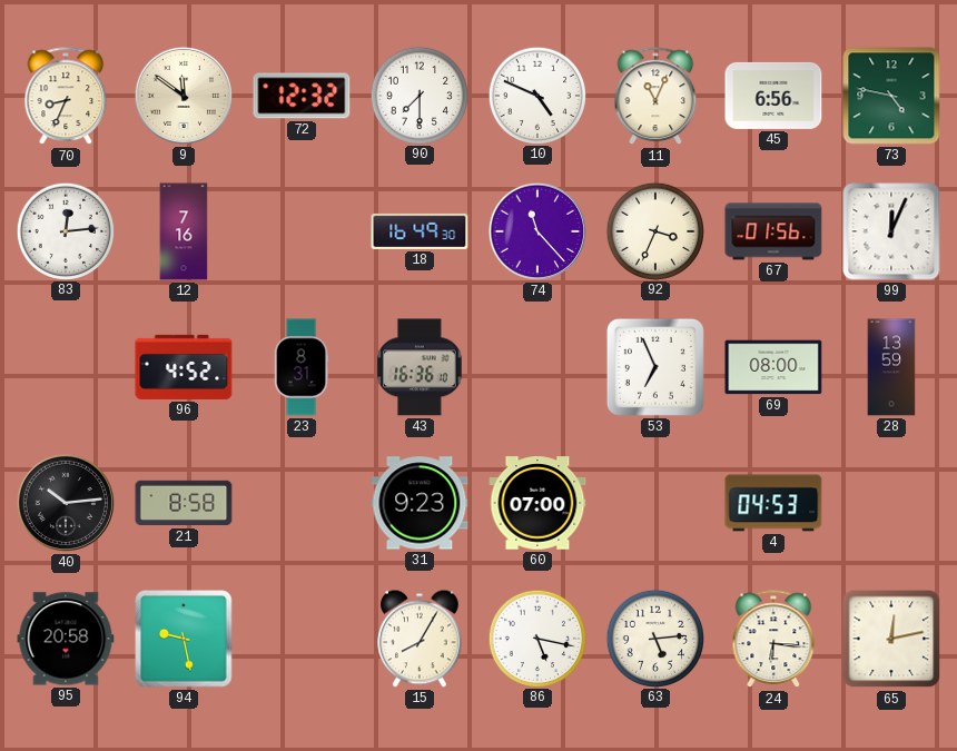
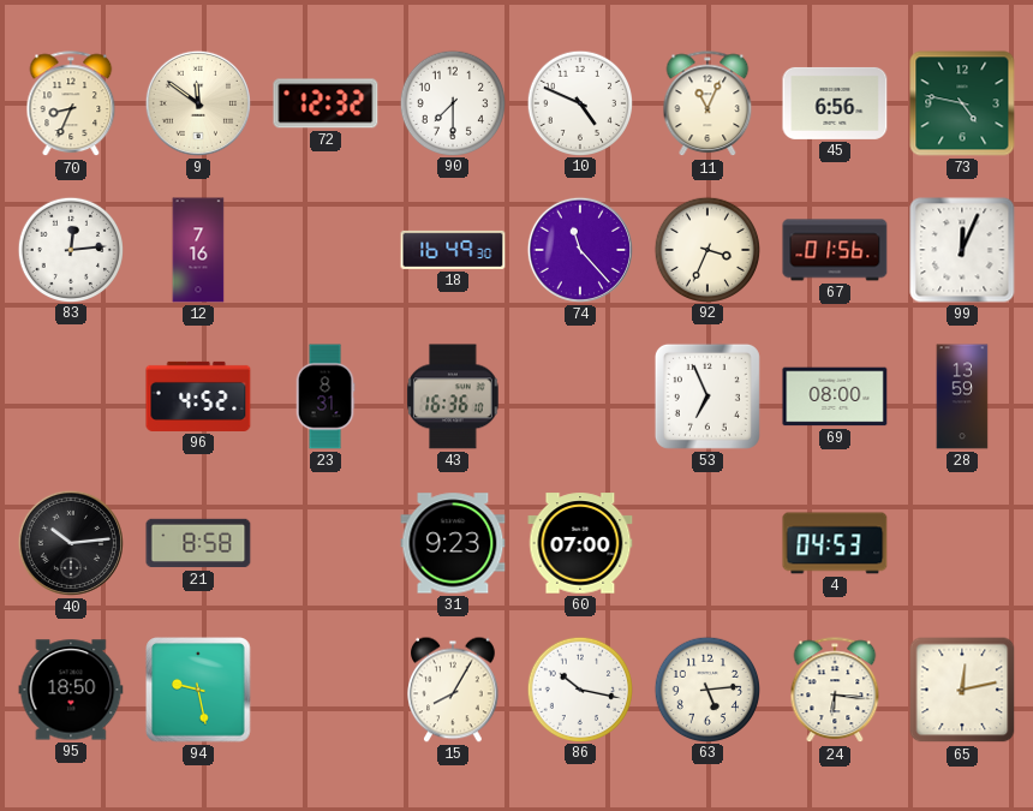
95: 20:58 -> 18:50 (71, 690)
86: 5:17 -> 10:17 (579, 688)
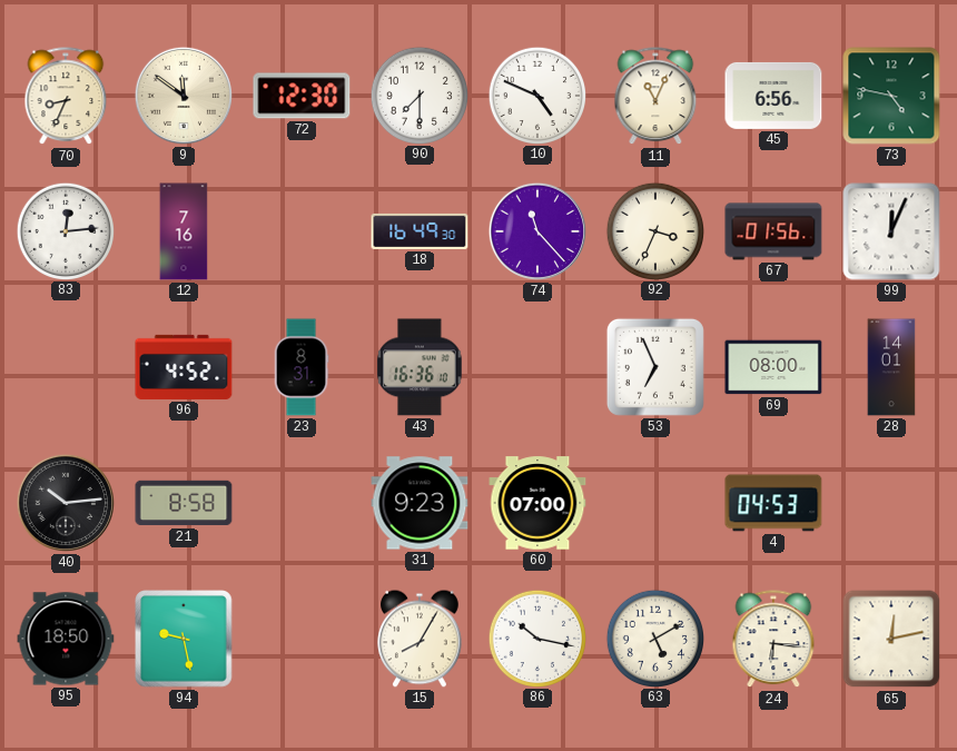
72: 12:32 -> 12:30 (302, 96)
28: 13:59 -> 14:01 (891, 367)
63: 5:14 -> 5:10 (654, 638)
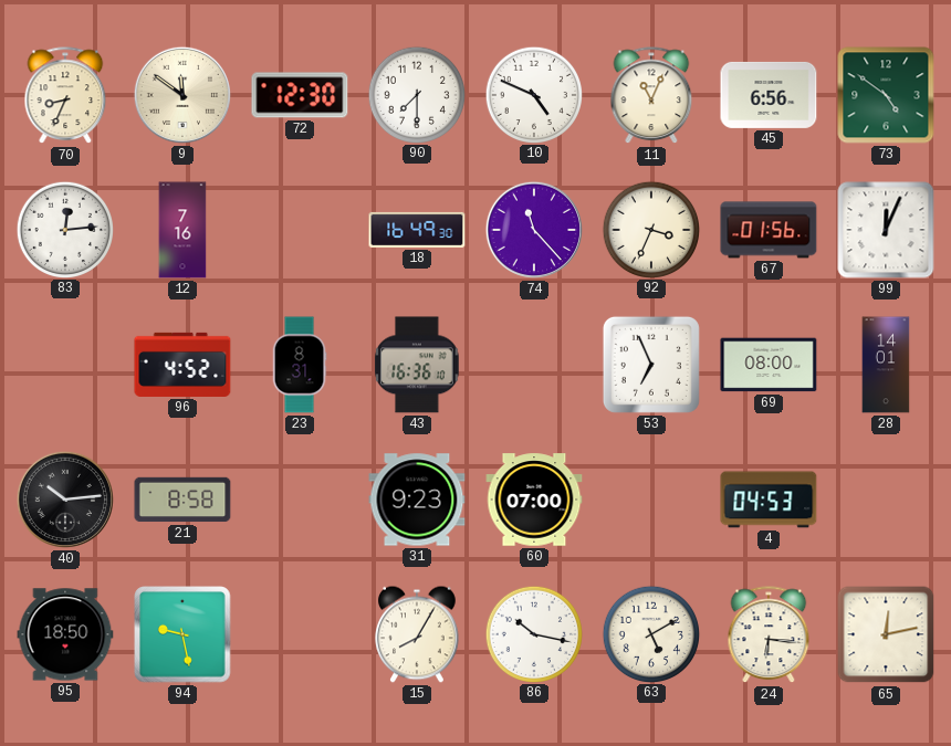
73: 4:47 -> 4:51 (886, 95)
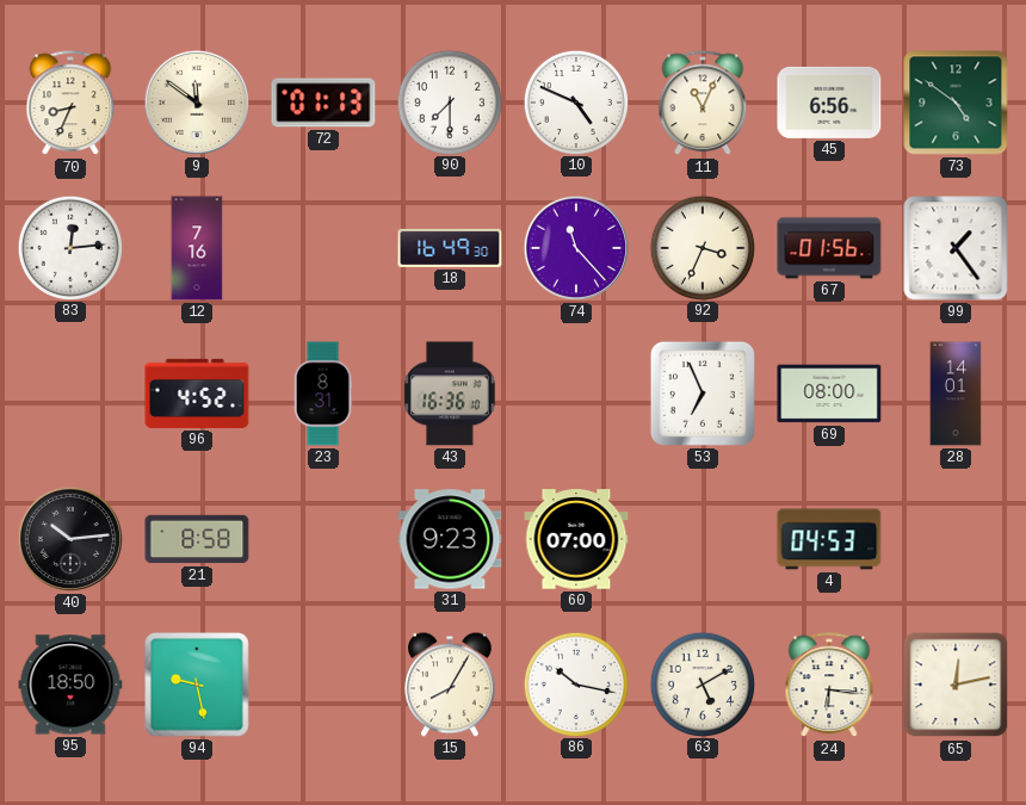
72: 12:30 -> 01:13 (323, 103)
99: 12:04 -> 1:24 (956, 248)
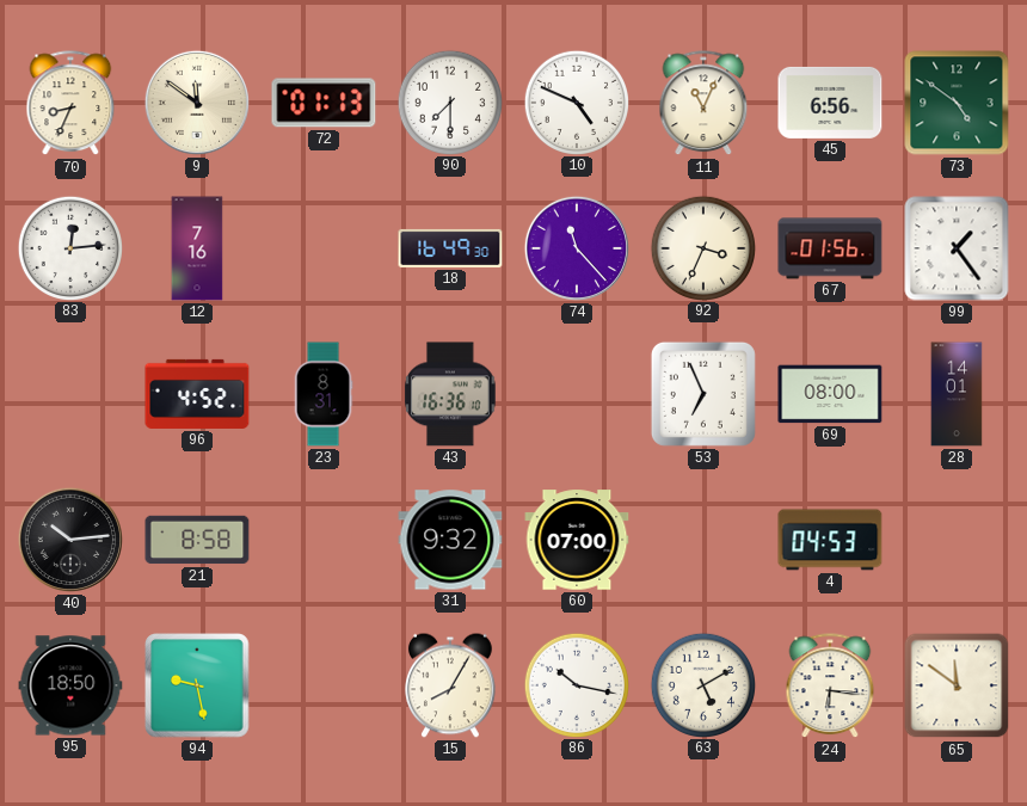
31: 9:23 -> 9:32 (450, 540)
65: 12:13 -> 11:51 (957, 685)
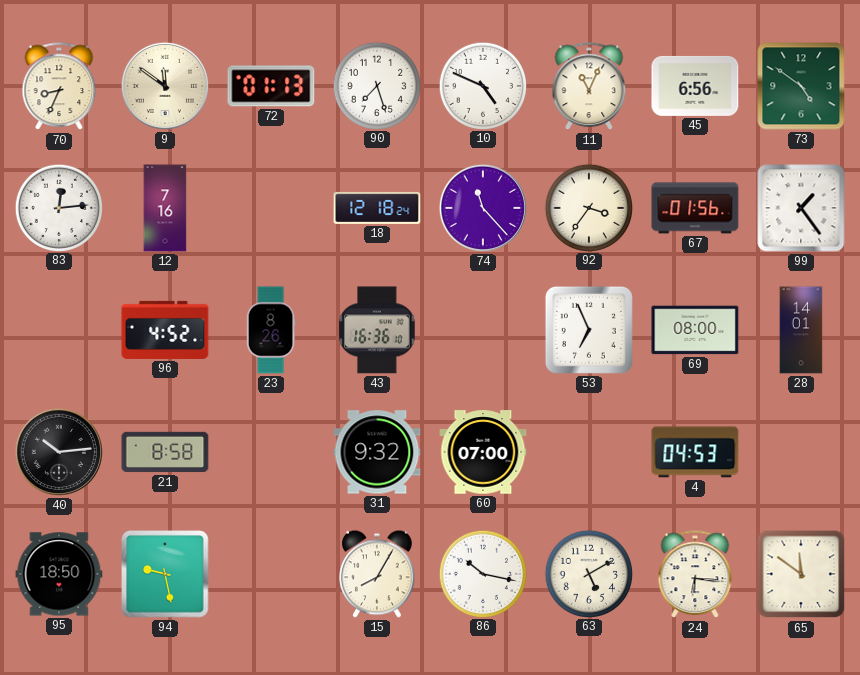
90: 7:30 -> 7:27 (376, 85)
18: 16:49 -> 12:18 (377, 208)
92: 3:34 -> 3:36 (588, 207)
23: 8:31 -> 8:26 (271, 330)
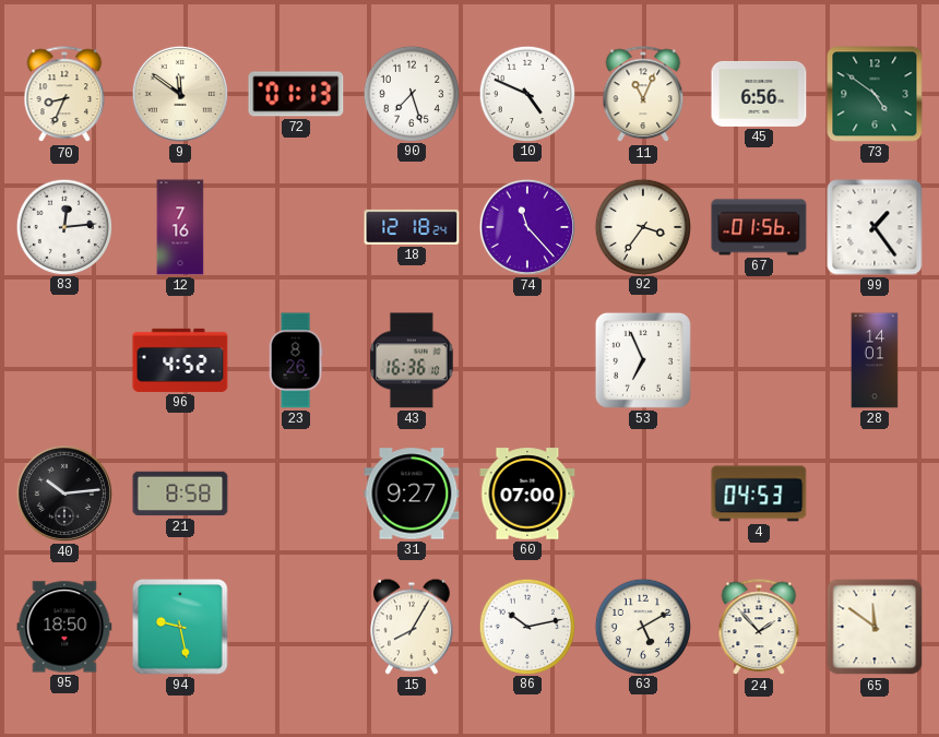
69: 08:00 -> none (695, 330)
31: 9:32 -> 9:27 (412, 494)
86: 10:17 -> 10:13 (526, 626)
24: 6:16 -> 1:53 (759, 628)
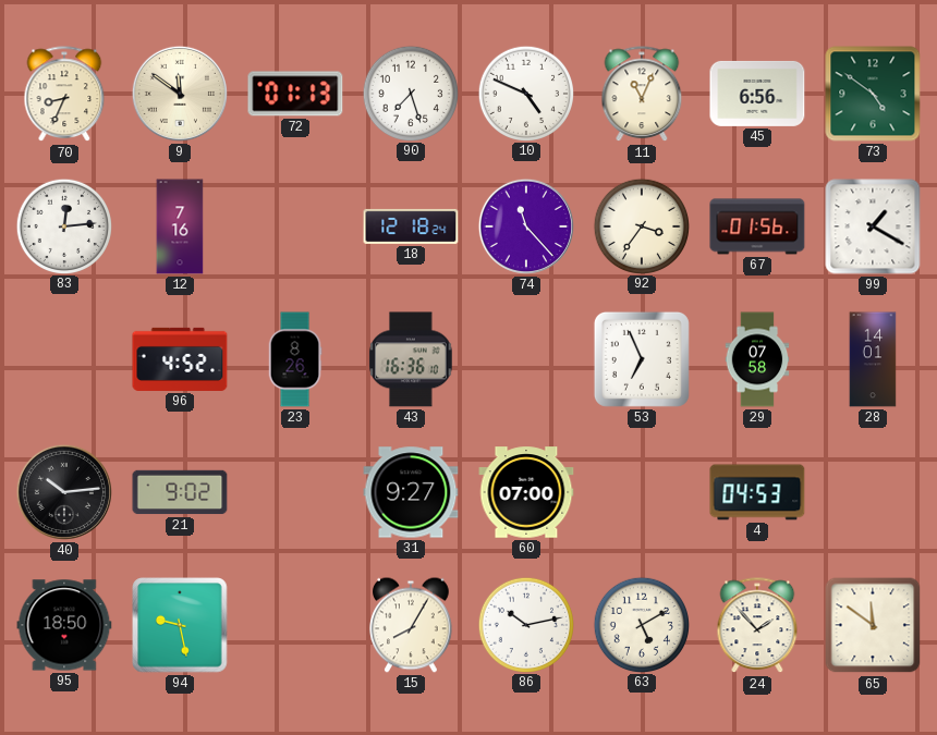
99: 1:24 -> 1:20 (873, 226)
29: none -> 07:58 (757, 359)
21: 8:58 -> 9:02 (180, 492)
